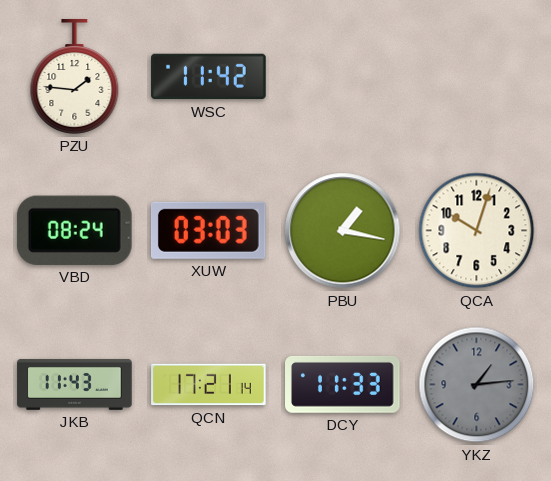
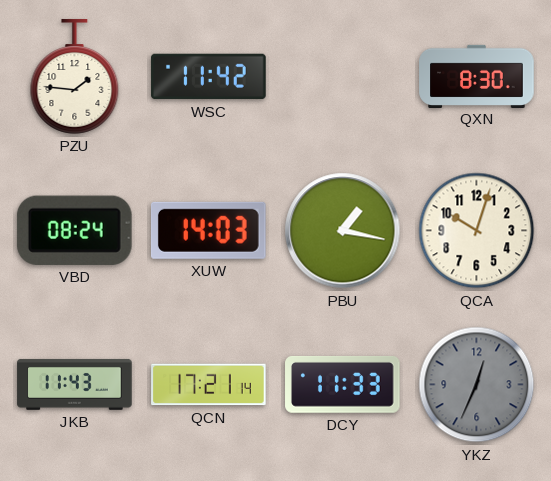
QXN: none -> 8:30 (477, 76)
XUW: 03:03 -> 14:03 (208, 230)
YKZ: 1:14 -> 12:34 (477, 385)
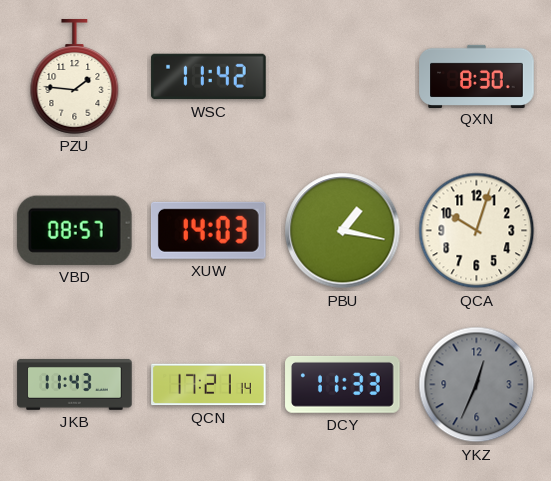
VBD: 08:24 -> 08:57 (74, 230)
